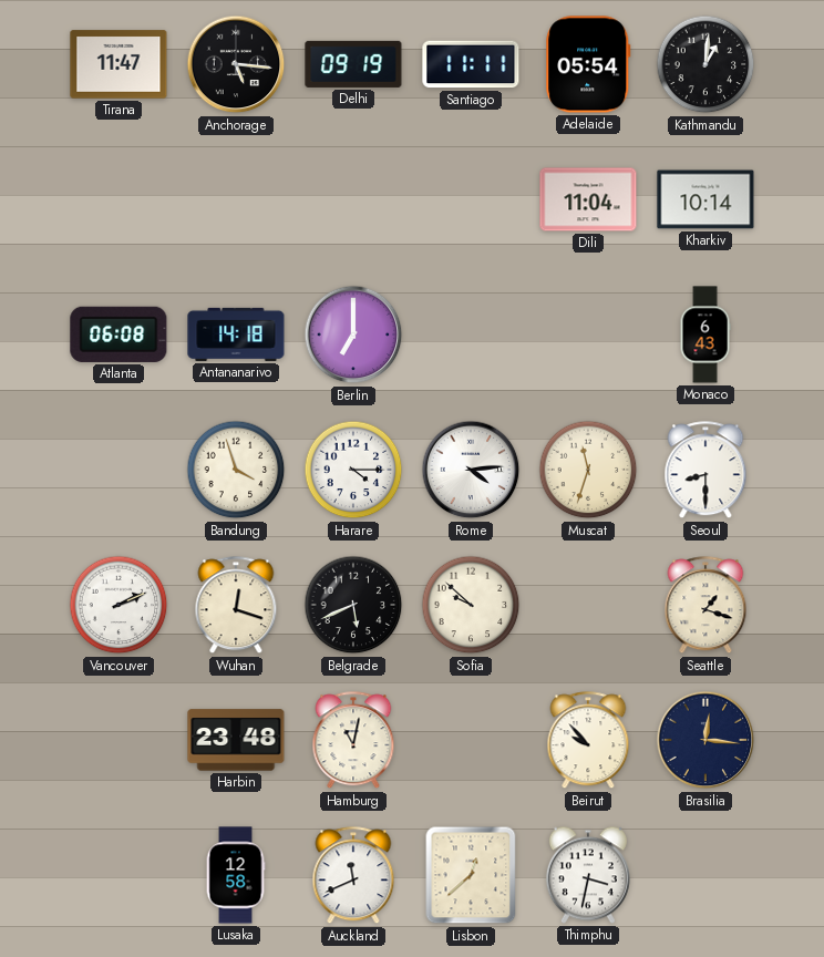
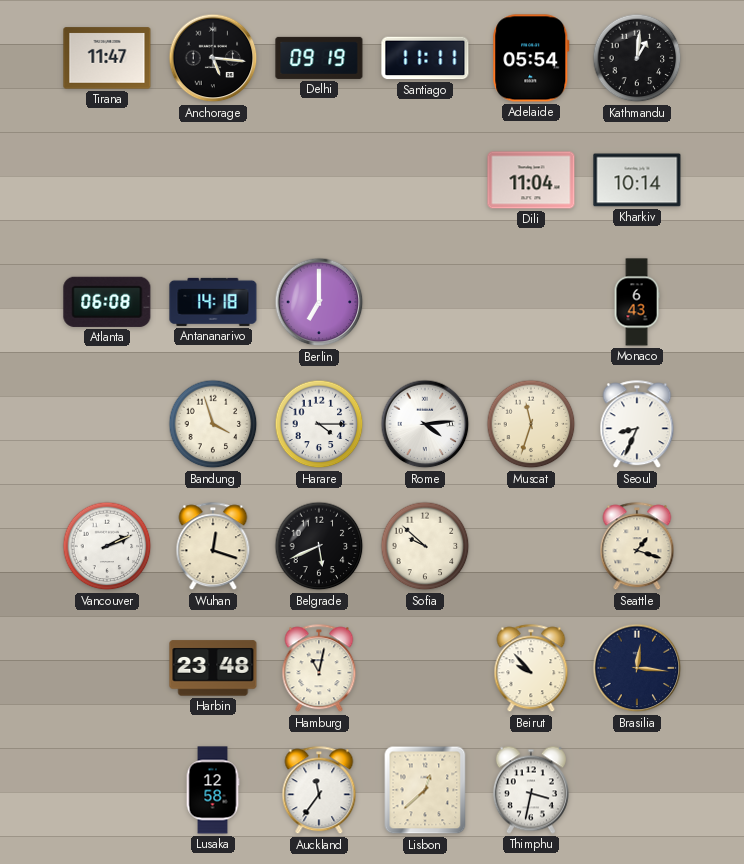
Seoul: 8:30 -> 8:34 (637, 425)
Auckland: 11:41 -> 11:36 (319, 791)
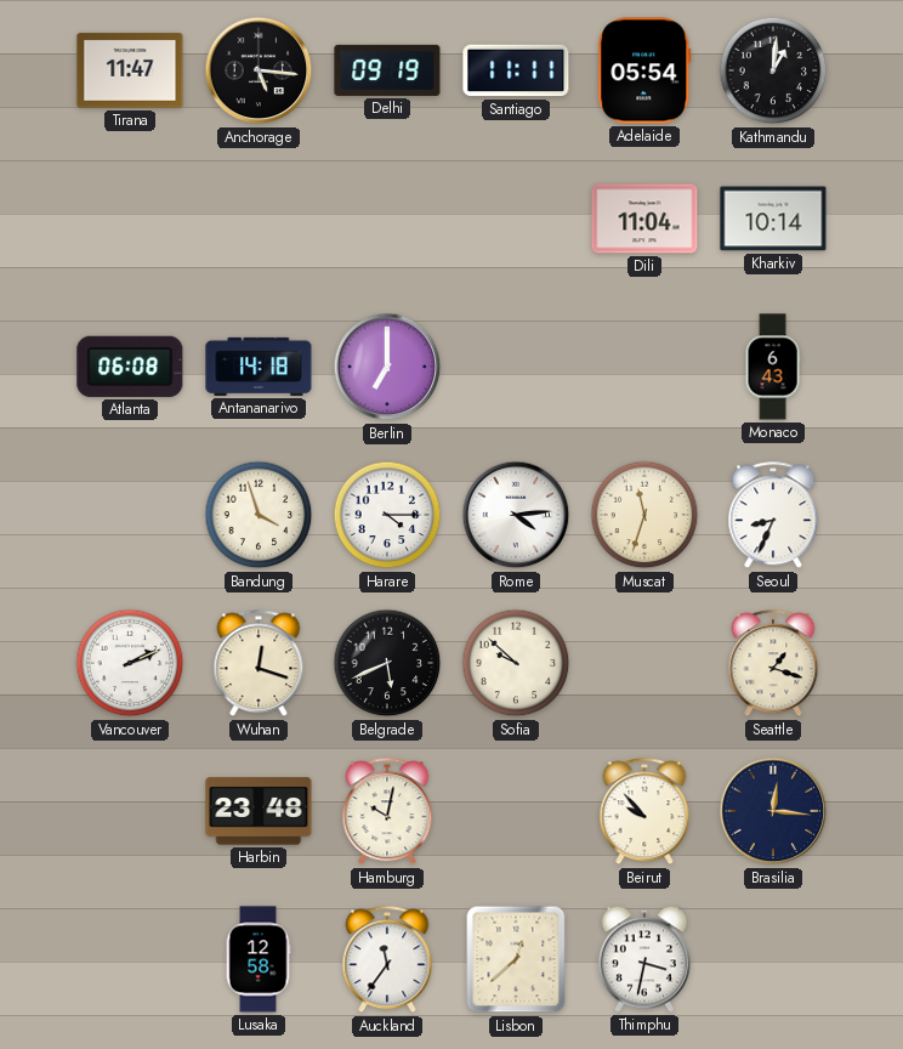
Hamburg: 11:02 -> 10:02 (387, 812)
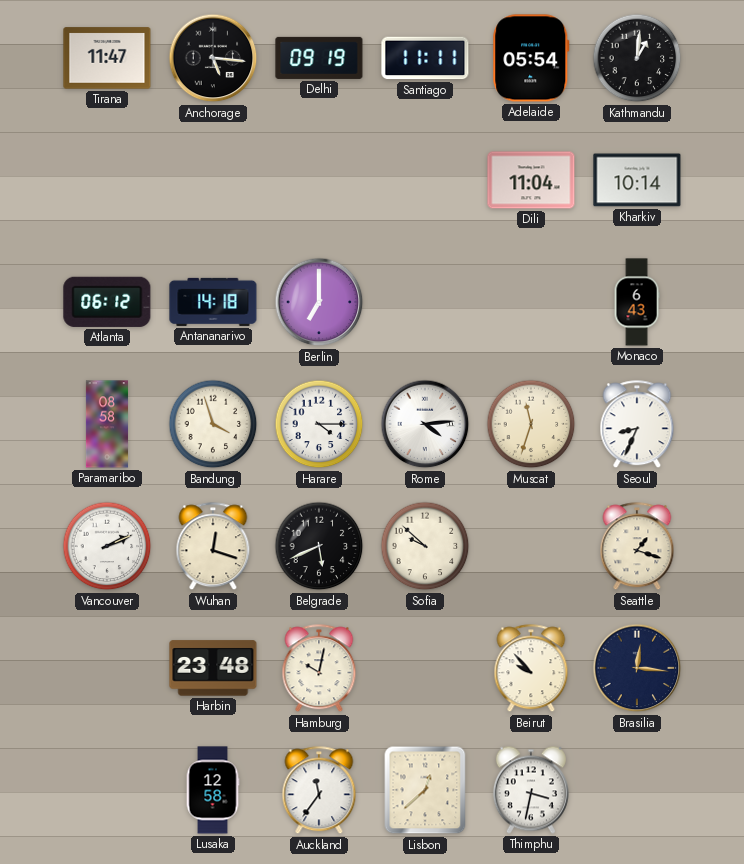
Atlanta: 06:08 -> 06:12 (107, 302)
Paramaribo: none -> 08:58 (107, 424)
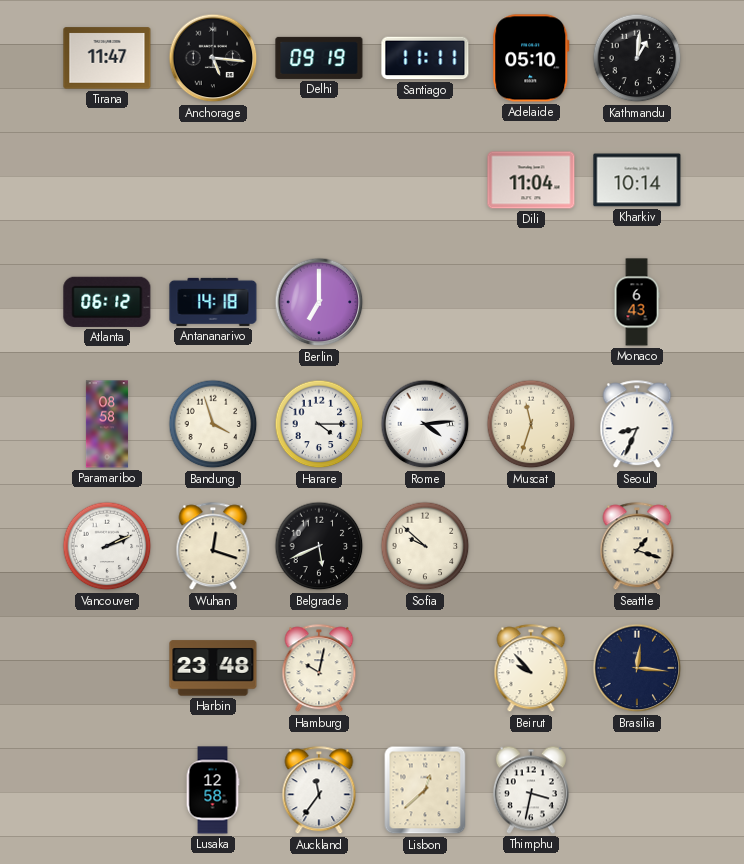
Adelaide: 05:54 -> 05:10 (531, 58)
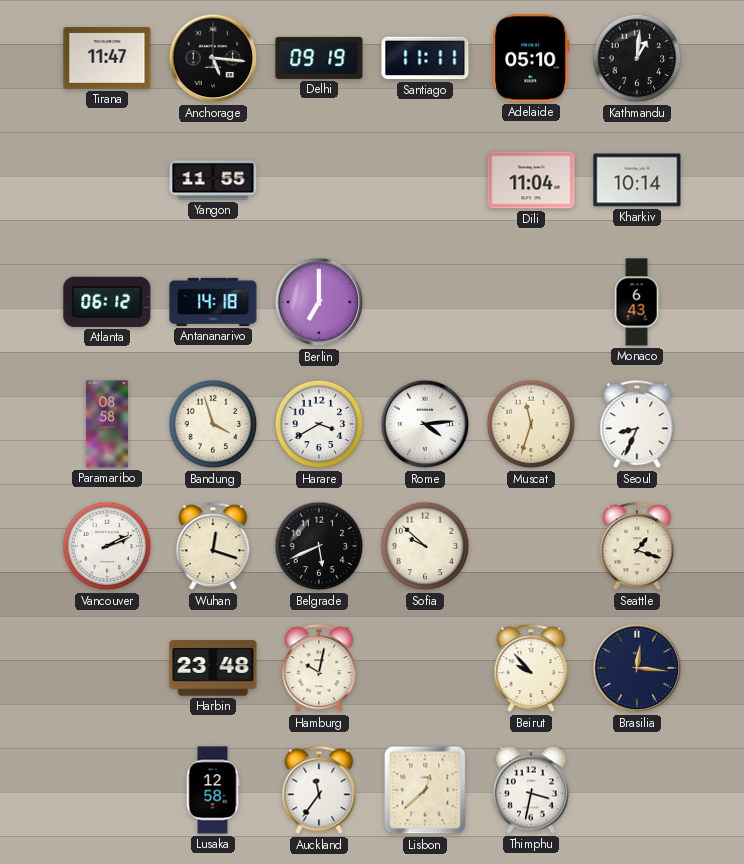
Yangon: none -> 11:55 (213, 180)
Harare: 4:15 -> 3:40 (319, 424)
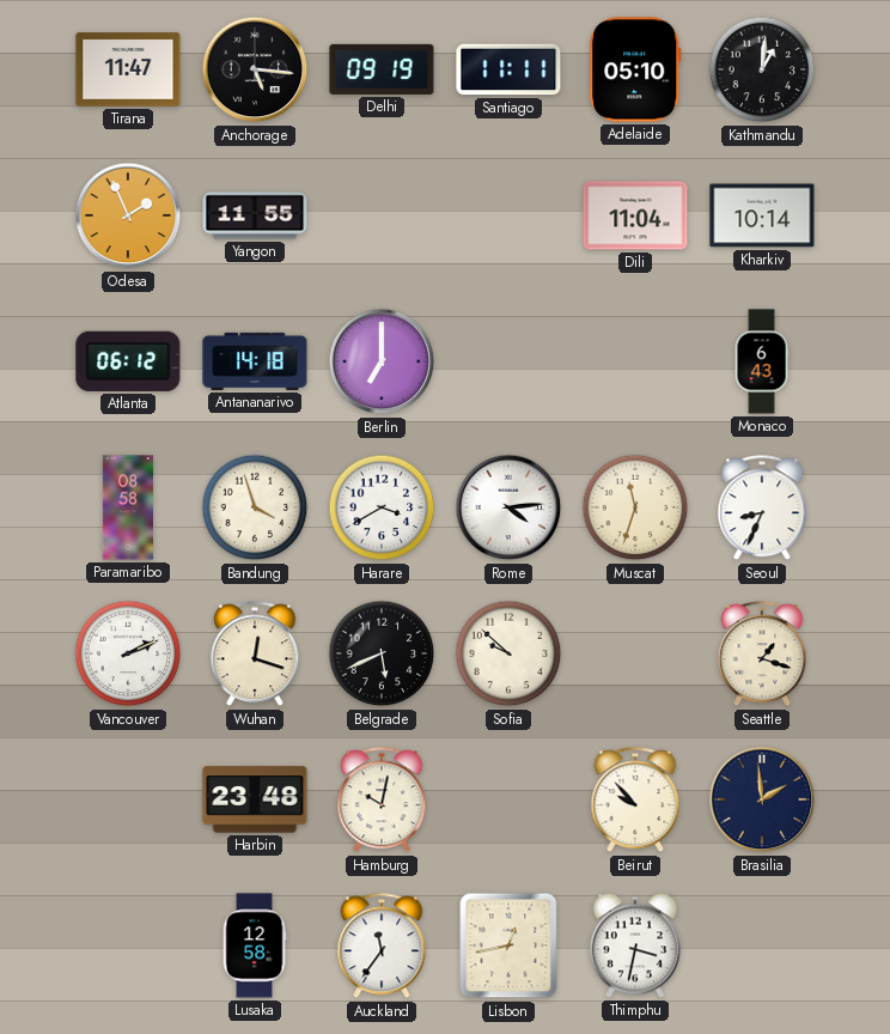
Odesa: none -> 1:56 (128, 215)
Brasilia: 12:16 -> 1:59 (762, 799)
Lisbon: 12:38 -> 12:43 (508, 945)
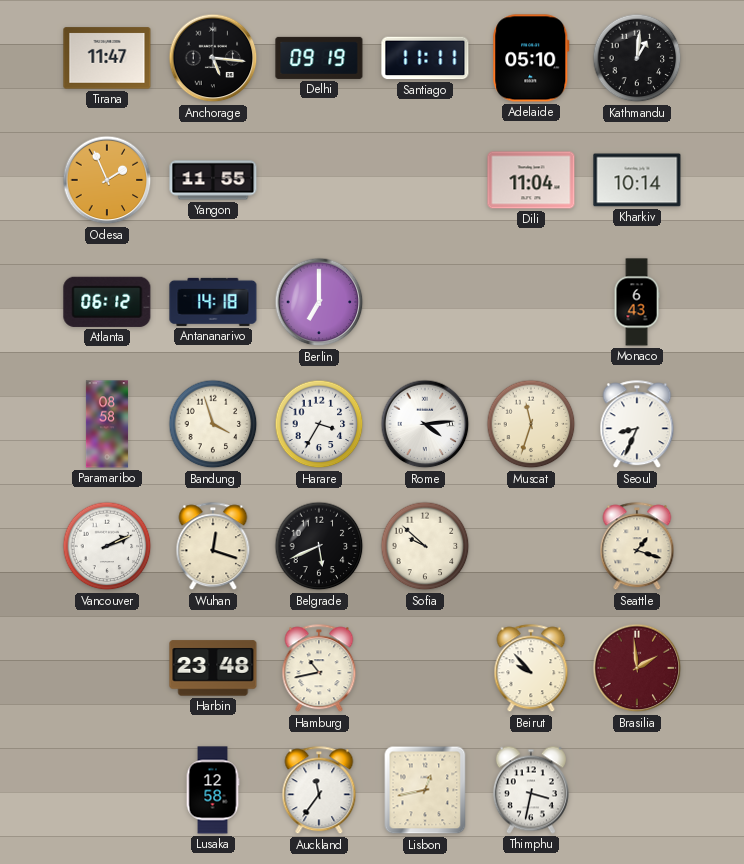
Harare: 3:40 -> 3:35 (319, 424)
Hamburg: 10:02 -> 10:43 (319, 669)
Brasilia dial: navy -> burgundy (637, 668)
